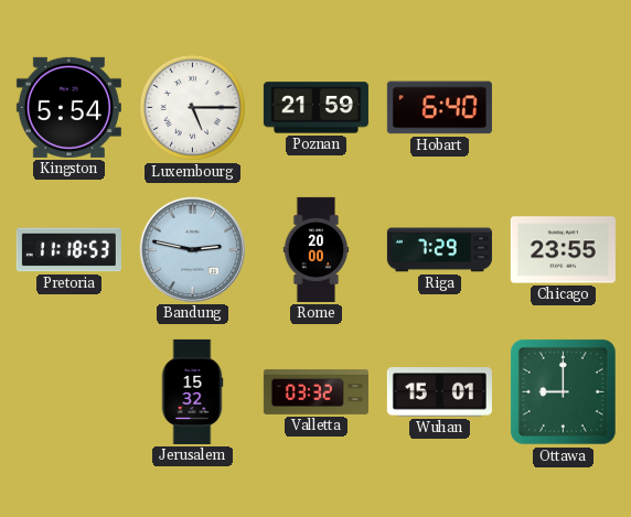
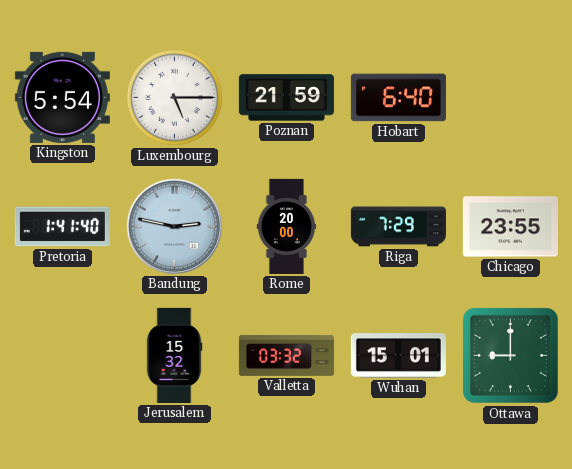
Pretoria: 11:18 -> 1:41 (62, 227)
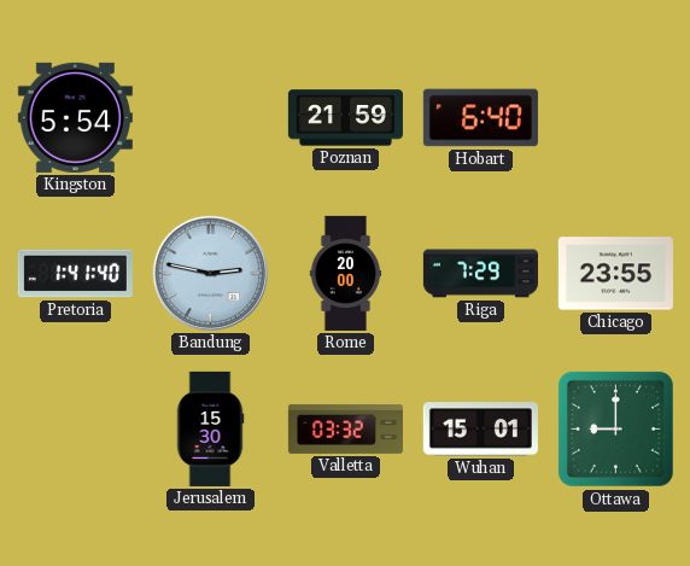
Luxembourg: 5:15 -> none (174, 97)
Jerusalem: 15:32 -> 15:30 (210, 428)
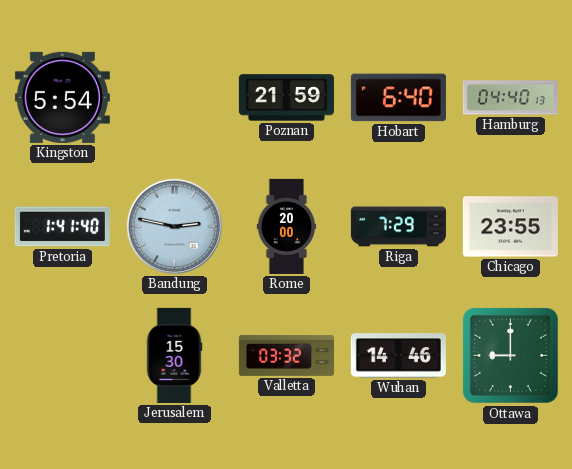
Hamburg: none -> 04:40 (510, 98)
Wuhan: 15:01 -> 14:46 (398, 356)
